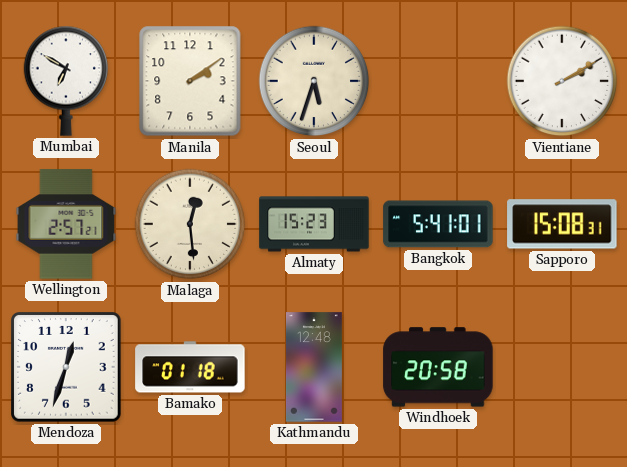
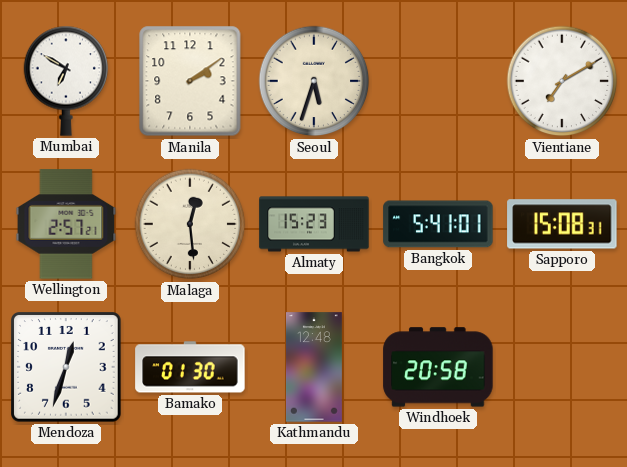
Vientiane: 2:10 -> 7:10 (562, 81)
Bamako: 01:18 -> 01:30 (190, 367)
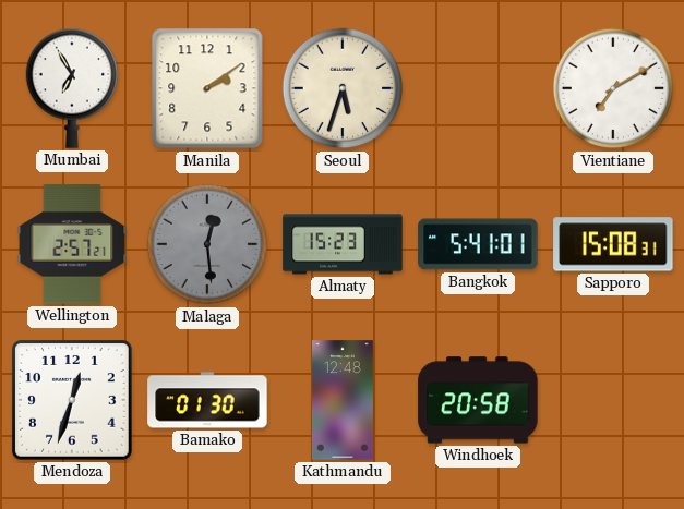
Mumbai: 6:50 -> 6:55 (72, 88)
Malaga dial: cream -> grey (207, 244)
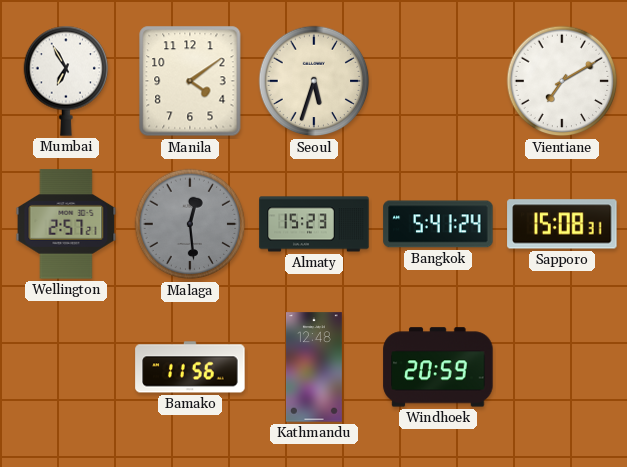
Manila: 2:09 -> 4:09 (190, 81)
Bangkok: 5:41:01 -> 5:41:24 (438, 224)
Mendoza: 12:33 -> none (73, 401)
Bamako: 01:30 -> 11:56 (190, 367)
Windhoek: 20:58 -> 20:59 (438, 367)
